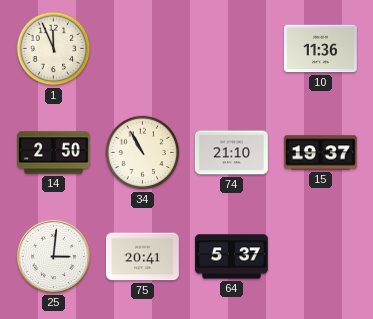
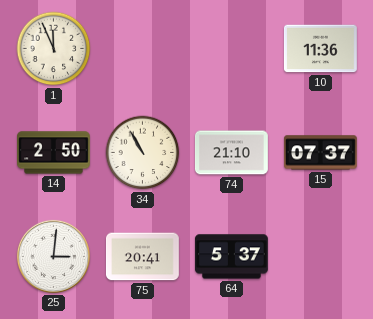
15: 19:37 -> 07:37 (320, 153)
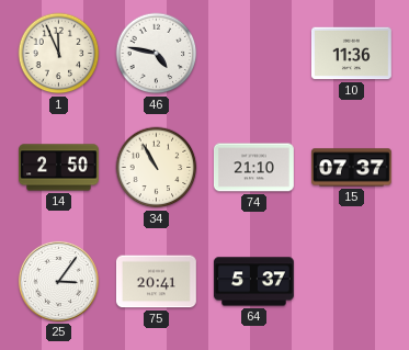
46: none -> 4:47 (157, 54)
25: 3:01 -> 3:06 (58, 281)
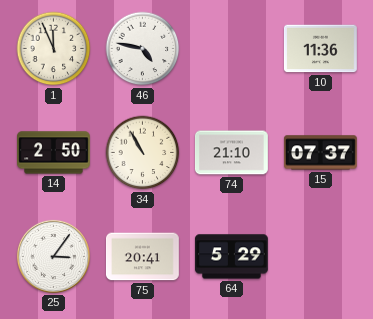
64: 5:37 -> 5:29 (231, 257)
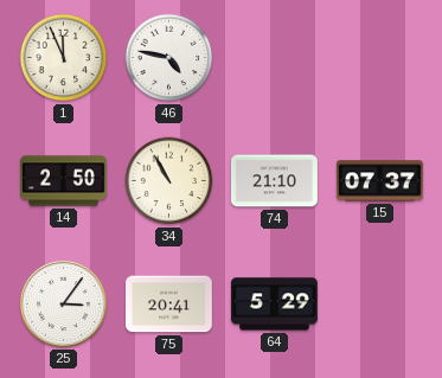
10: 11:36 -> none (320, 49)
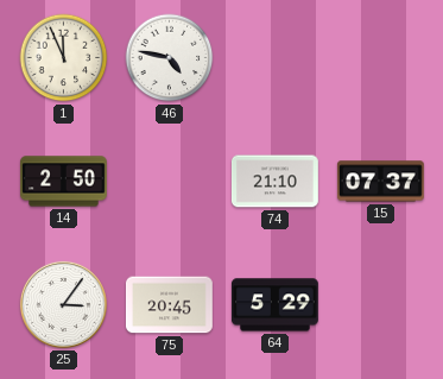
34: 10:55 -> none (169, 181)
75: 20:41 -> 20:45 (169, 305)
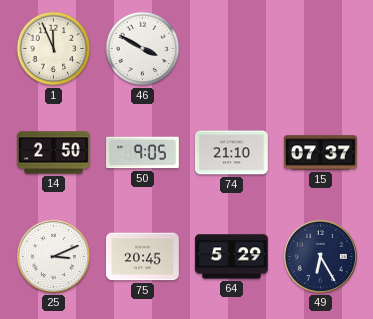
46: 4:47 -> 3:50 (143, 49)
50: none -> 9:05 (143, 153)
25: 3:06 -> 3:11 (53, 256)
49: none -> 6:25 (320, 256)
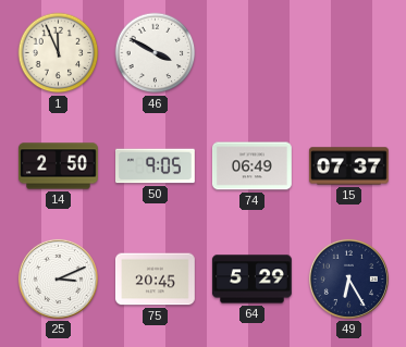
74: 21:10 -> 06:49 (253, 166)
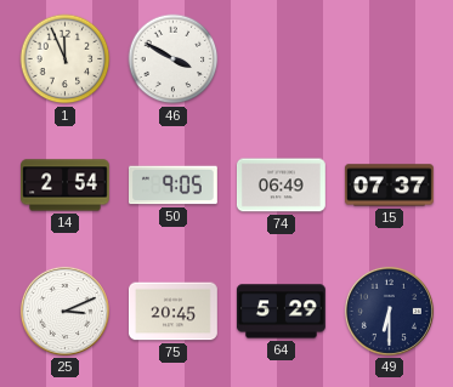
14: 2:50 -> 2:54 (66, 186)
49: 6:25 -> 6:30 (389, 311)
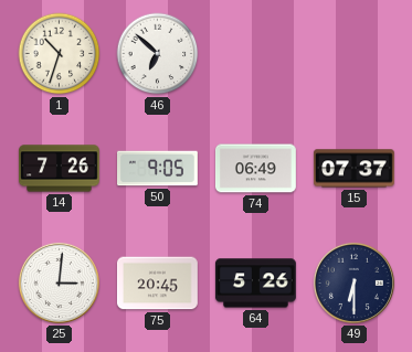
1: 11:56 -> 10:33 (60, 54)
46: 3:50 -> 6:52 (158, 54)
14: 2:54 -> 7:26 (60, 169)
25: 3:11 -> 3:01 (59, 282)
64: 5:29 -> 5:26 (255, 284)
